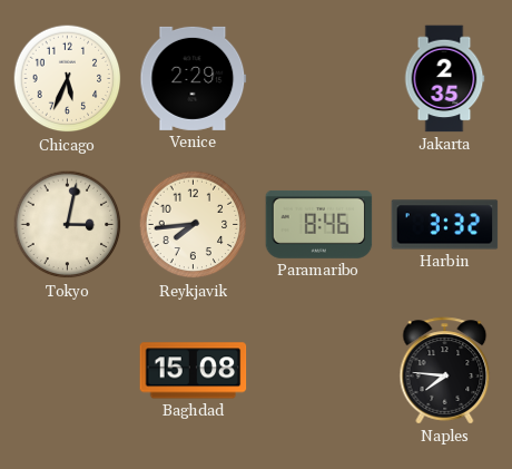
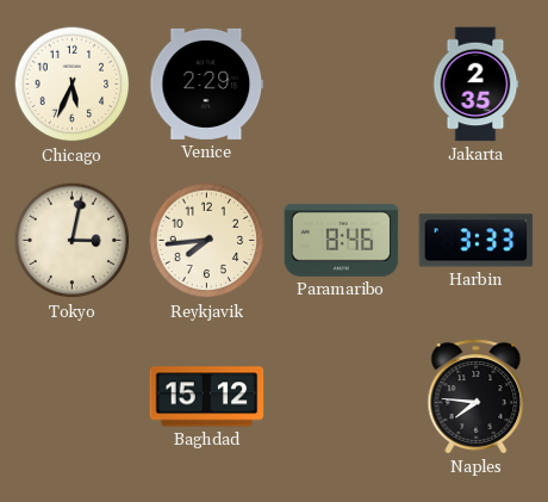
Harbin: 3:32 -> 3:33 (477, 241)
Baghdad: 15:08 -> 15:12 (207, 397)
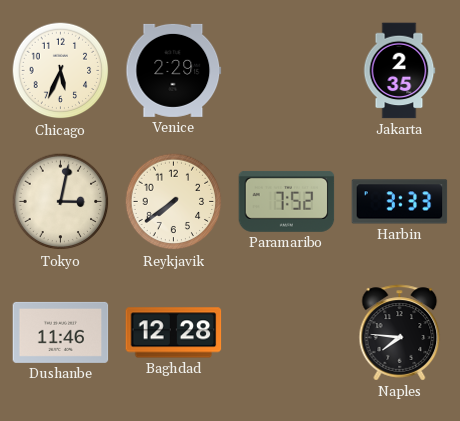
Reykjavik: 7:44 -> 7:39 (174, 202)
Paramaribo: 8:46 -> 7:52 (287, 201)
Dushanbe: none -> 11:46 (61, 332)
Baghdad: 15:12 -> 12:28 (174, 333)
